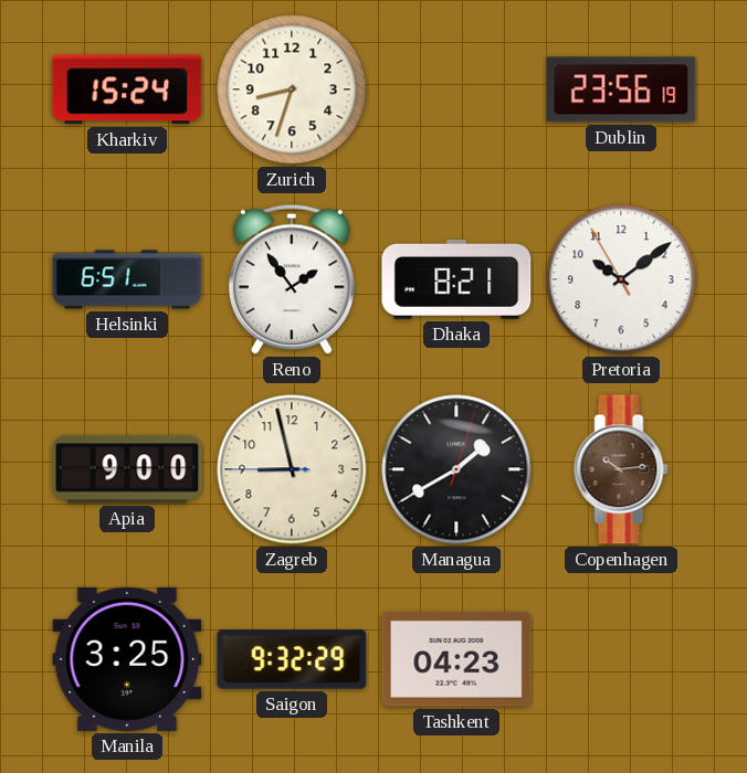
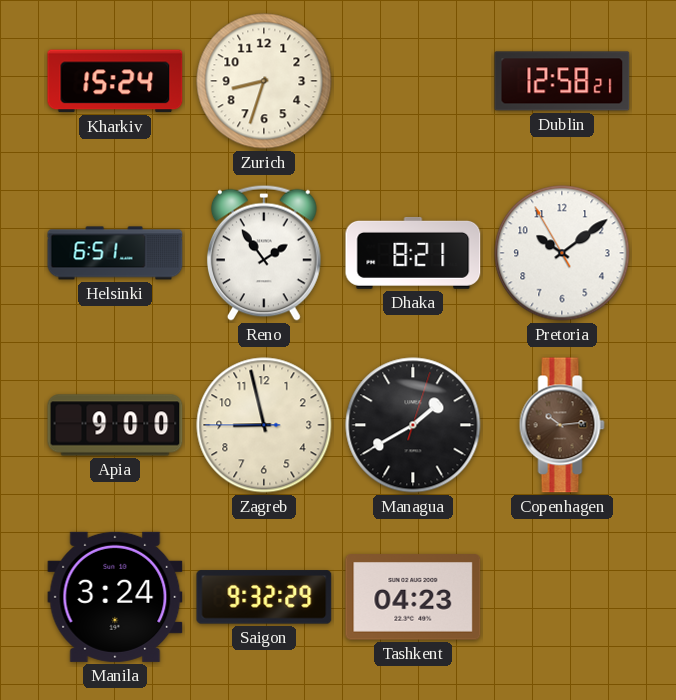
Dublin: 23:56 -> 12:58 (562, 81)
Manila: 3:25 -> 3:24 (115, 597)
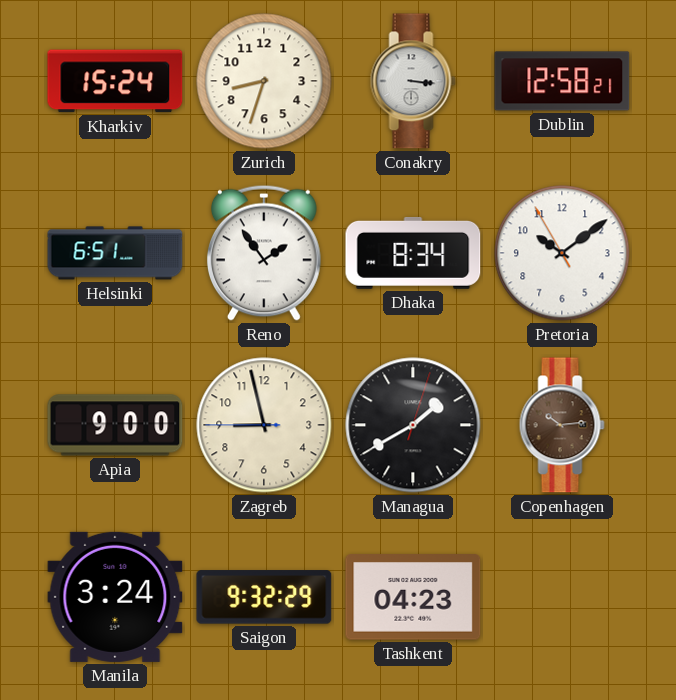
Conakry: none -> 3:16 (413, 81)
Dhaka: 8:21 -> 8:34 (413, 253)
